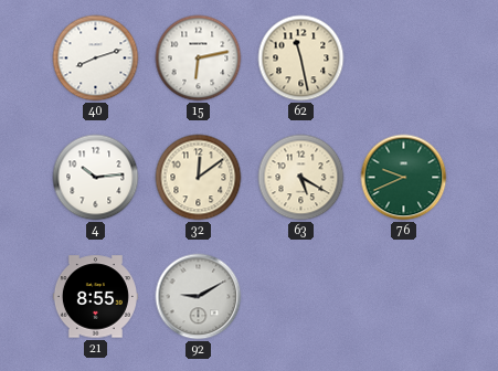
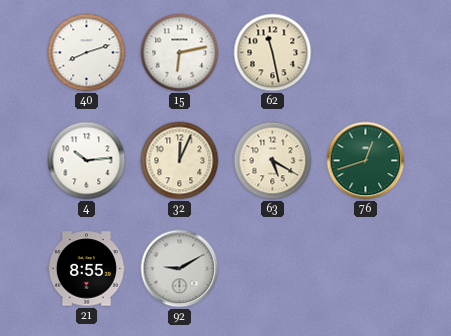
32: 12:09 -> 12:04 (180, 161)
76: 9:41 -> 12:42 (366, 161)
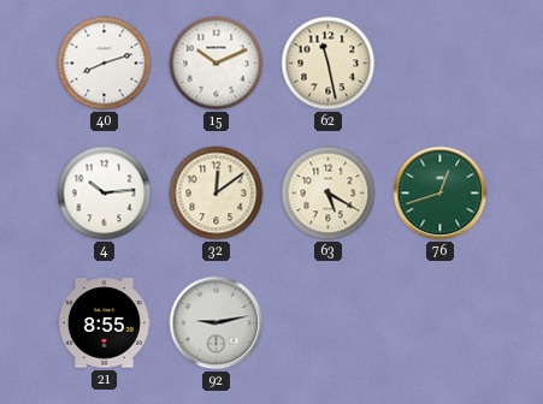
15: 6:13 -> 10:11 (217, 64)
32: 12:04 -> 12:09 (217, 194)
92: 9:10 -> 9:13 (217, 323)
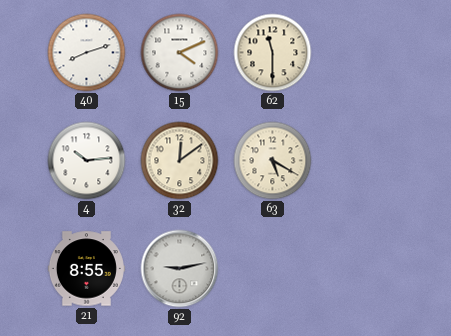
15: 10:11 -> 4:11 (180, 53)
62: 11:28 -> 11:30 (273, 53)
76: 12:42 -> none (441, 194)
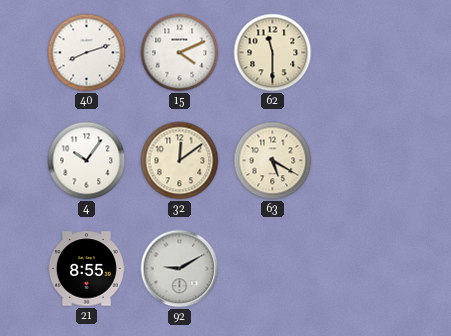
4: 10:14 -> 10:06 (87, 161)
92: 9:13 -> 9:10 (180, 269)
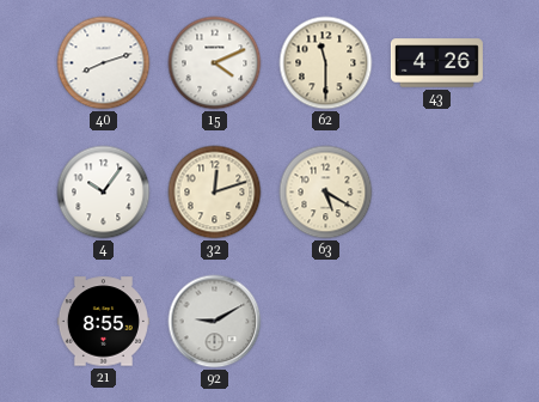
43: none -> 4:26 (436, 63)
32: 12:09 -> 12:12 (215, 193)
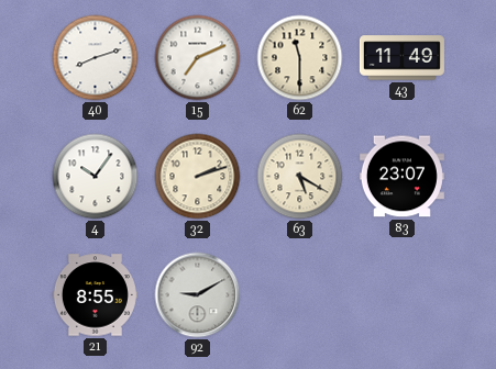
15: 4:11 -> 7:11 (198, 58)
43: 4:26 -> 11:49 (401, 58)
32: 12:12 -> 2:12 (198, 177)
83: none -> 23:07 (401, 177)
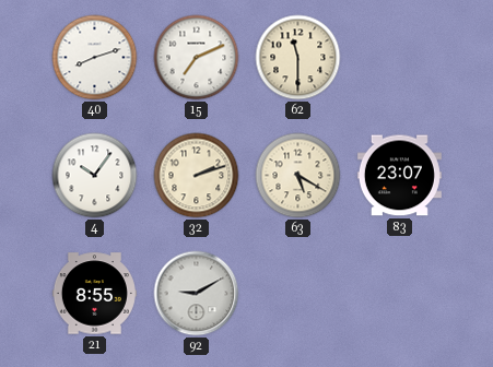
43: 11:49 -> none (401, 58)
